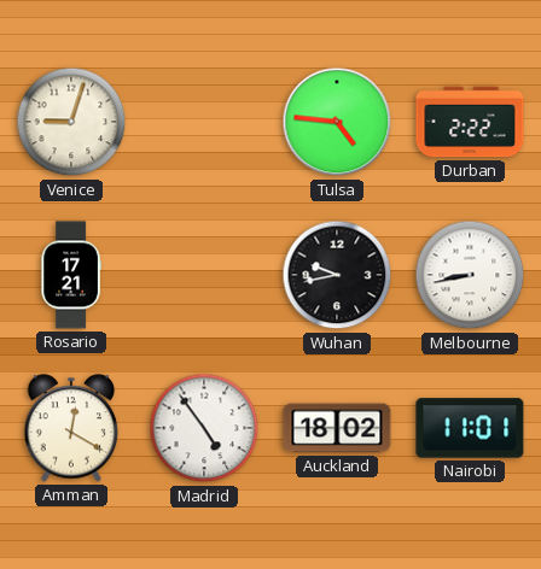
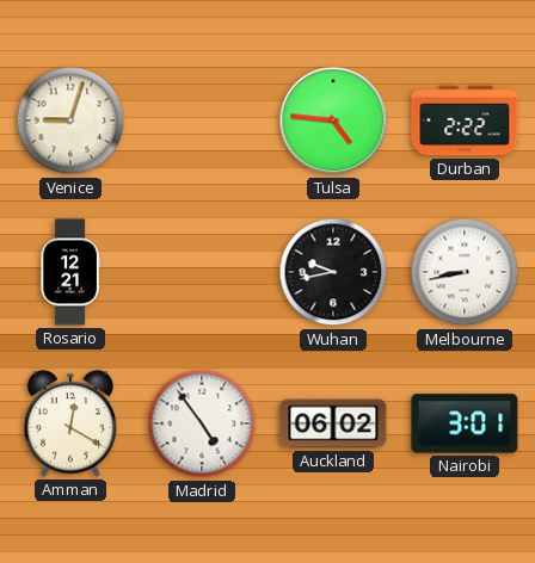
Rosario: 17:21 -> 12:21 (70, 272)
Auckland: 18:02 -> 06:02 (333, 423)
Nairobi: 11:01 -> 3:01 (465, 423)
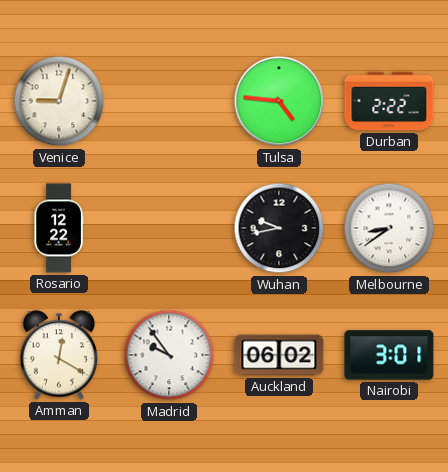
Rosario: 12:21 -> 12:22 (59, 228)
Melbourne: 8:43 -> 8:39 (389, 228)
Madrid: 4:54 -> 9:54 (169, 355)
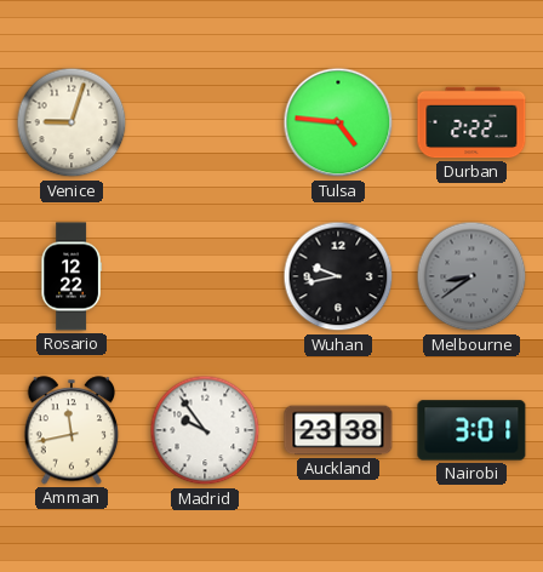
Melbourne dial: white -> grey (471, 276)
Amman: 12:20 -> 11:43 (72, 430)
Auckland: 06:02 -> 23:38 (338, 430)
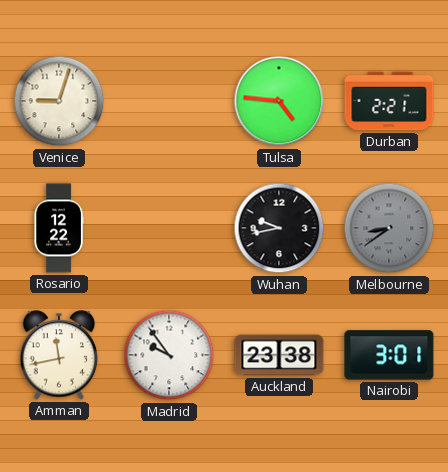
Durban: 2:22 -> 2:21 (389, 101)
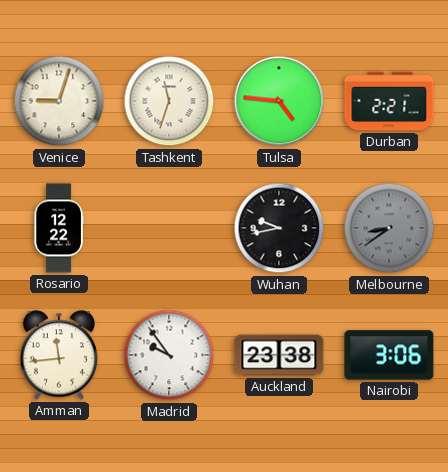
Tashkent: none -> 11:33 (169, 101)
Amman: 11:43 -> 11:44 (59, 355)
Nairobi: 3:01 -> 3:06 (389, 355)
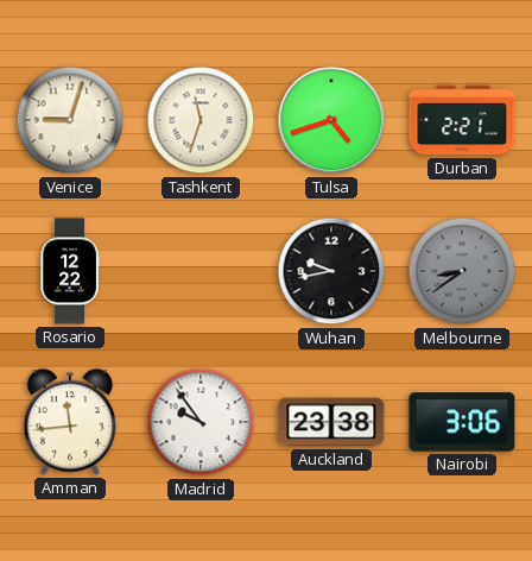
Tulsa: 4:46 -> 4:42 (331, 120)
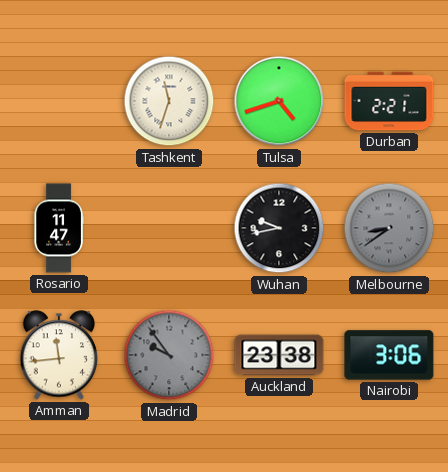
Venice: 9:03 -> none (70, 120)
Rosario: 12:22 -> 11:47 (59, 228)
Madrid dial: white -> grey (169, 355)
